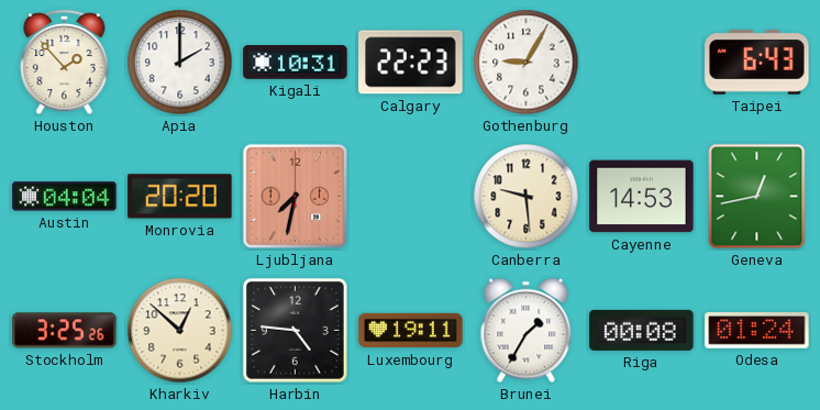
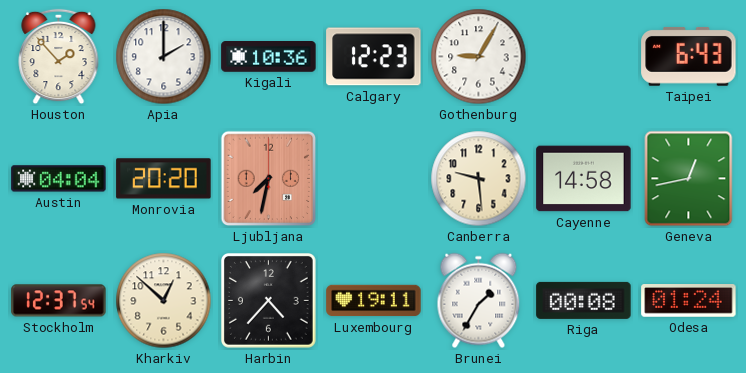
Kigali: 10:31 -> 10:36 (269, 57)
Calgary: 22:23 -> 12:23 (374, 57)
Cayenne: 14:53 -> 14:58 (584, 179)
Stockholm: 3:25 -> 12:37 (59, 301)
Harbin: 4:46 -> 4:37 (269, 301)
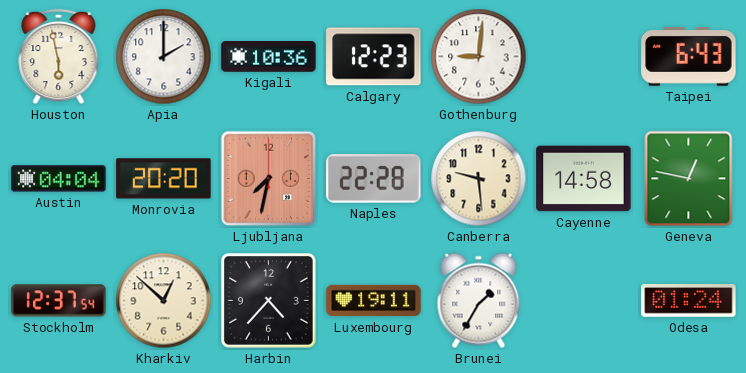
Houston: 1:53 -> 5:58 (59, 57)
Gothenburg: 9:05 -> 9:01 (479, 57)
Naples: none -> 22:28 (374, 179)
Geneva: 12:43 -> 12:47 (689, 179)
Riga: 00:08 -> none (584, 300)
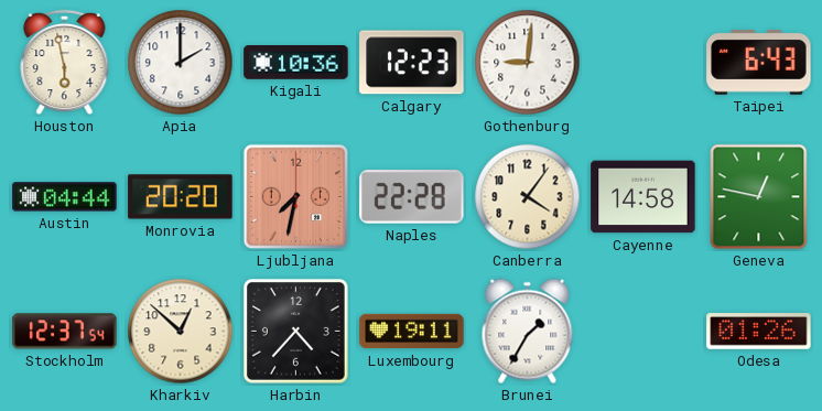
Austin: 04:04 -> 04:44 (65, 197)
Canberra: 9:29 -> 4:06 (528, 197)
Odesa: 01:24 -> 01:26 (759, 332)
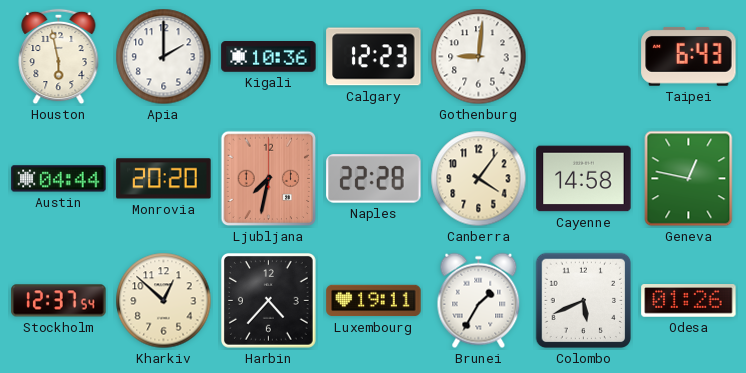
Colombo: none -> 5:41 (584, 301)
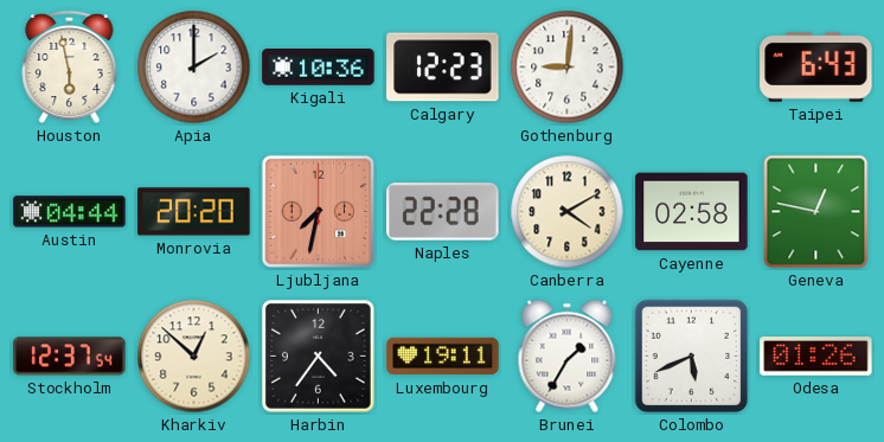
Canberra: 4:06 -> 4:10 (568, 212)
Cayenne: 14:58 -> 02:58 (692, 212)
Harbin: 4:37 -> 4:36 (319, 357)
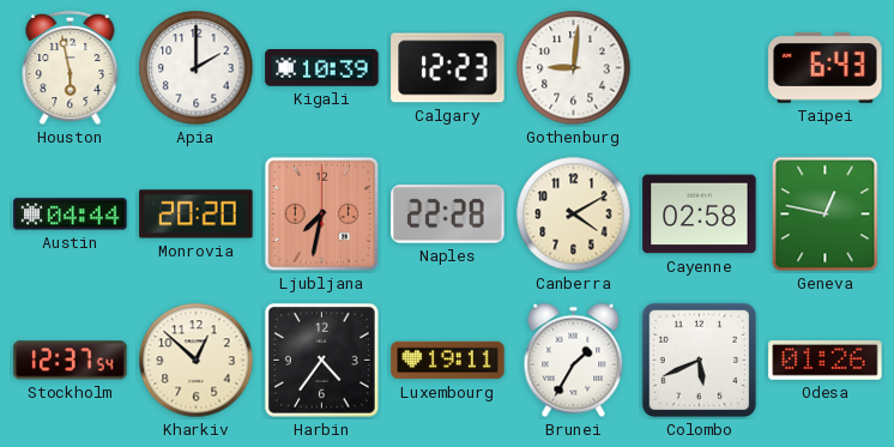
Kigali: 10:36 -> 10:39 (322, 68)
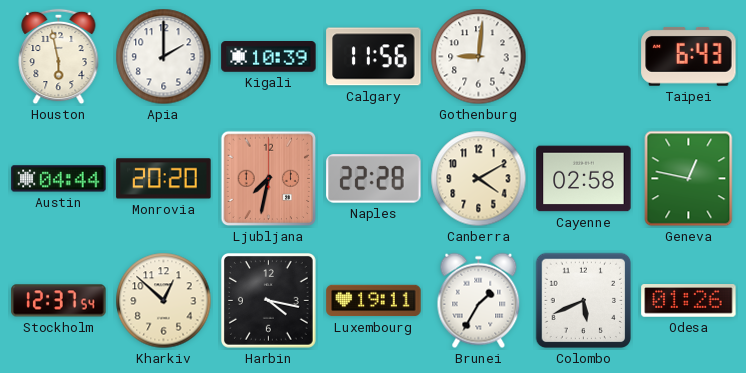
Calgary: 12:23 -> 11:56 (374, 57)
Harbin: 4:36 -> 4:17 (269, 301)
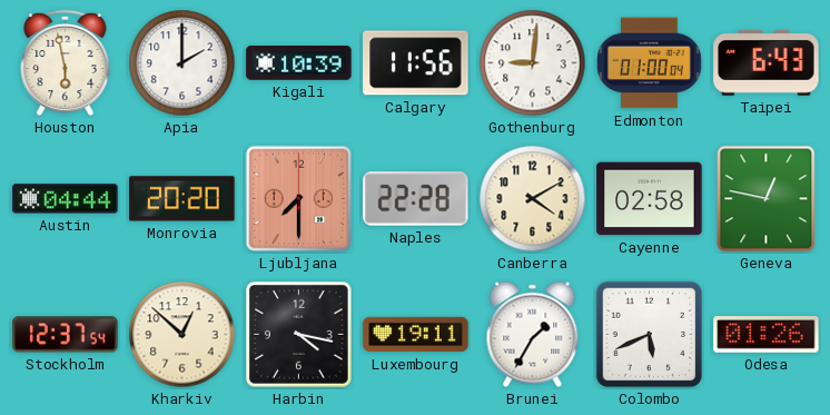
Edmonton: none -> 01:00 (650, 63)
Ljubljana: 7:32 -> 7:30 (299, 199)
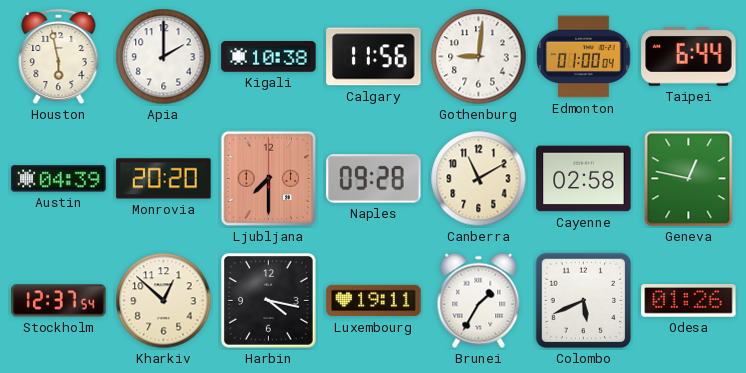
Kigali: 10:39 -> 10:38 (269, 57)
Taipei: 6:43 -> 6:44 (689, 56)
Austin: 04:44 -> 04:39 (59, 179)
Naples: 22:28 -> 09:28 (374, 179)
Canberra: 4:10 -> 11:10 (479, 179)
